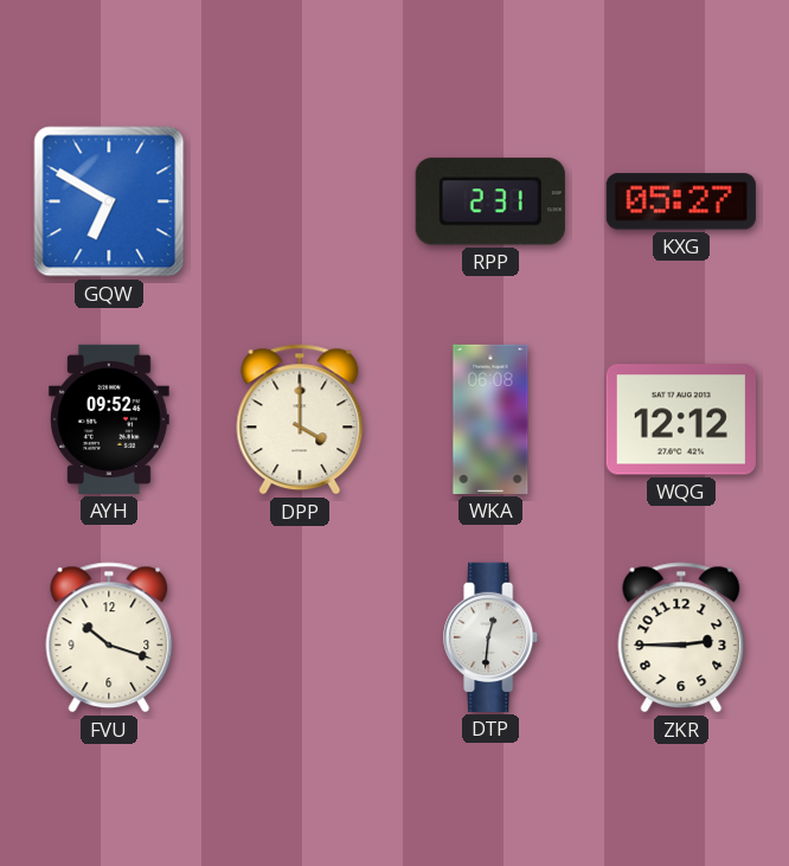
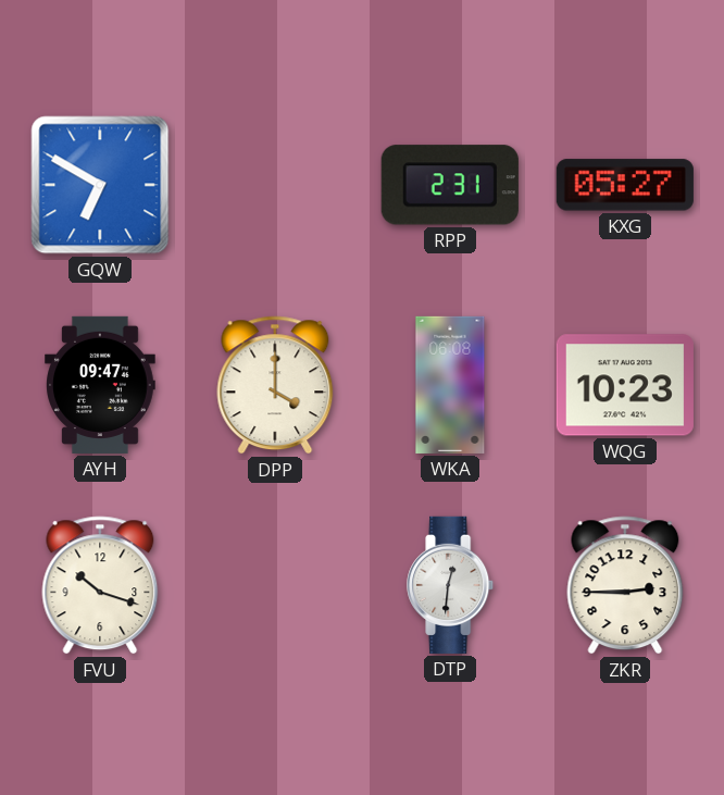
AYH: 09:52 -> 09:47 (101, 385)
WQG: 12:12 -> 10:23 (625, 385)
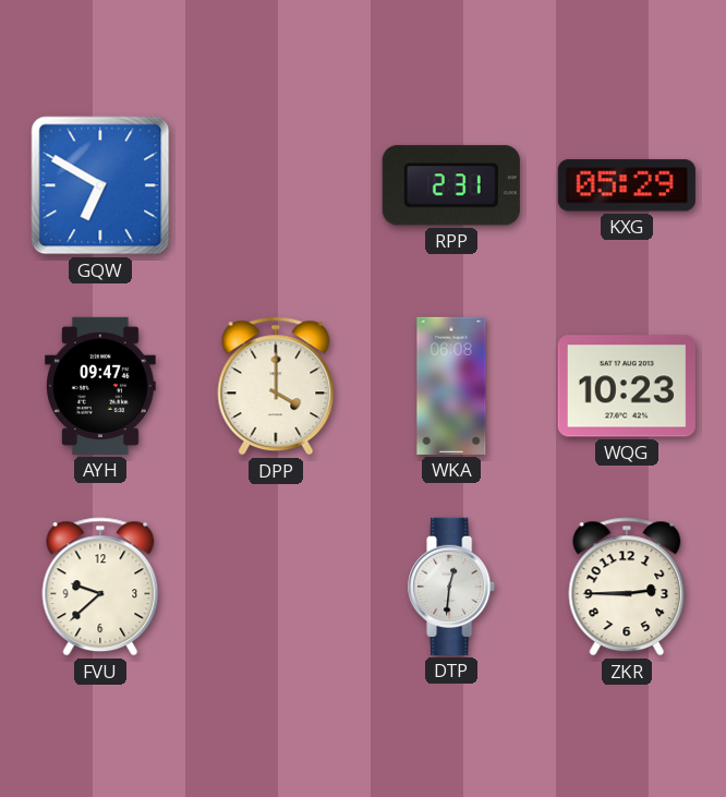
KXG: 05:27 -> 05:29 (627, 185)
FVU: 10:18 -> 9:38 (100, 587)
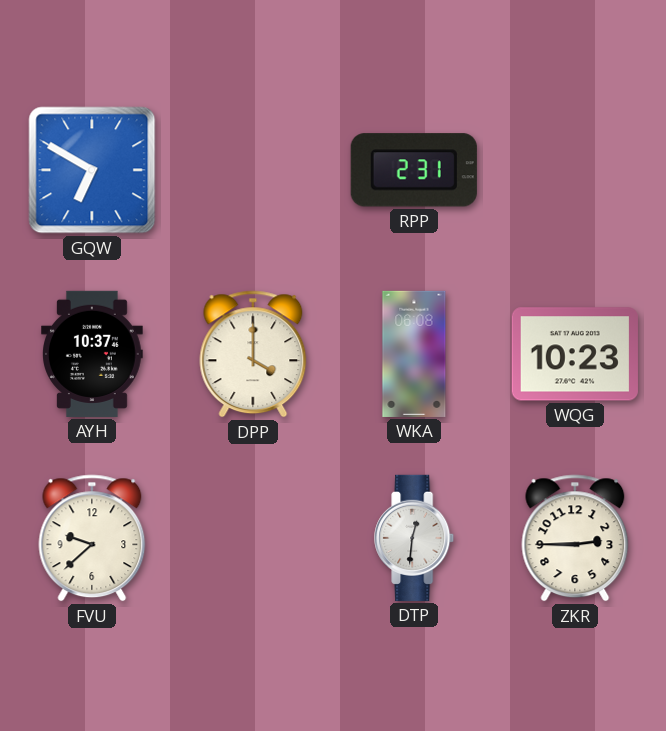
KXG: 05:29 -> none (627, 185)
AYH: 09:47 -> 10:37 (93, 354)
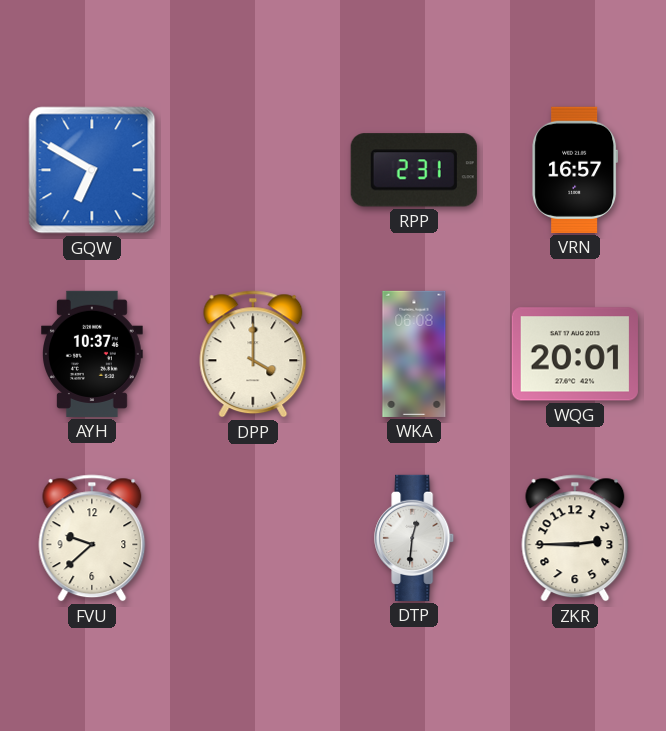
VRN: none -> 16:57 (575, 170)
WQG: 10:23 -> 20:01 (575, 354)
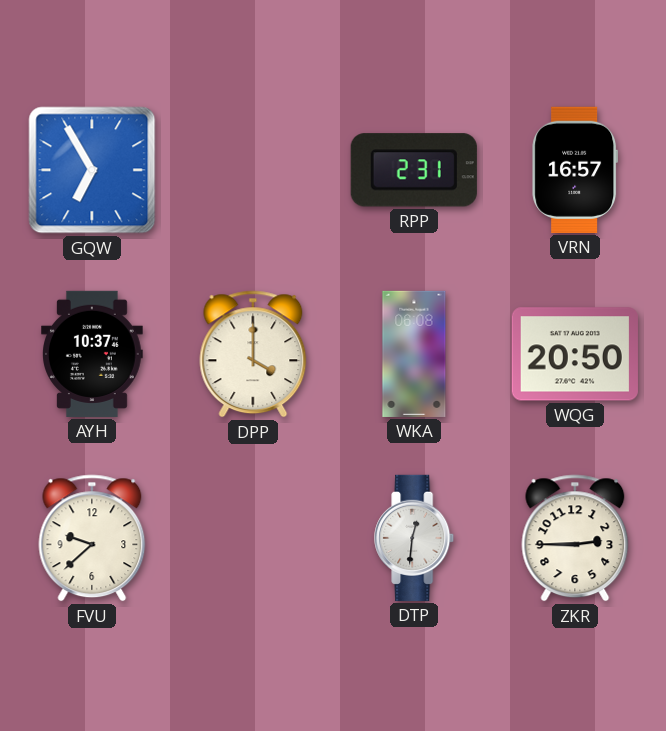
GQW: 6:50 -> 6:55 (92, 170)
WQG: 20:01 -> 20:50 (575, 354)
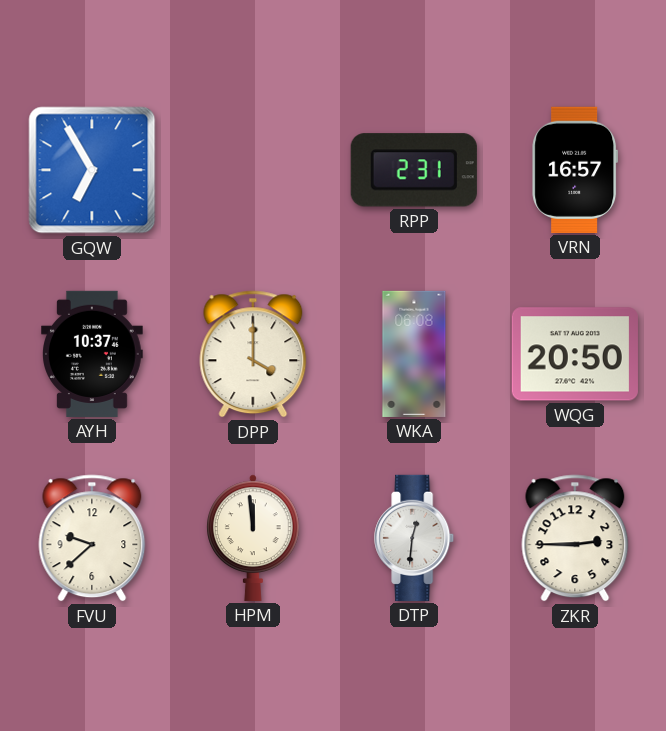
HPM: none -> 11:59 (254, 538)
